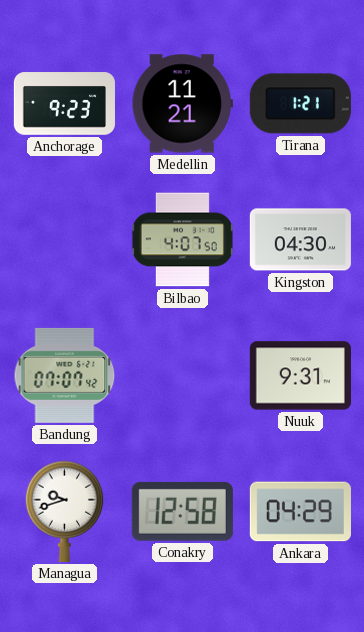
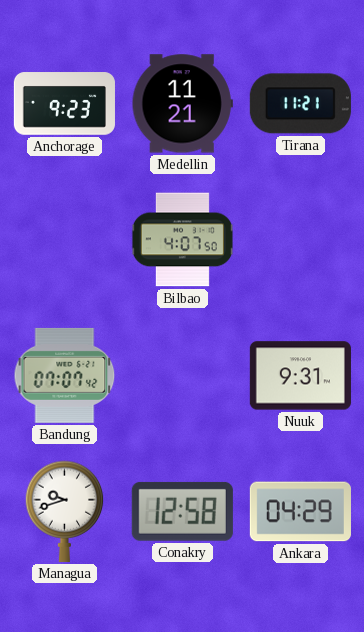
Tirana: 1:21 -> 11:21 (300, 104)
Kingston: 04:30 -> none (300, 240)
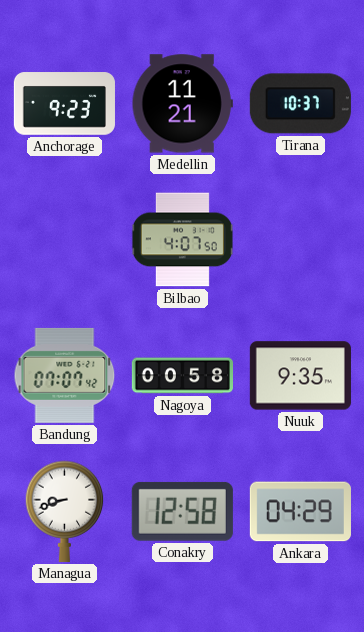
Tirana: 11:21 -> 10:37 (300, 104)
Nagoya: none -> 00:58 (182, 376)
Nuuk: 9:31 -> 9:35 (300, 376)
Managua: 9:42 -> 8:42 (65, 511)
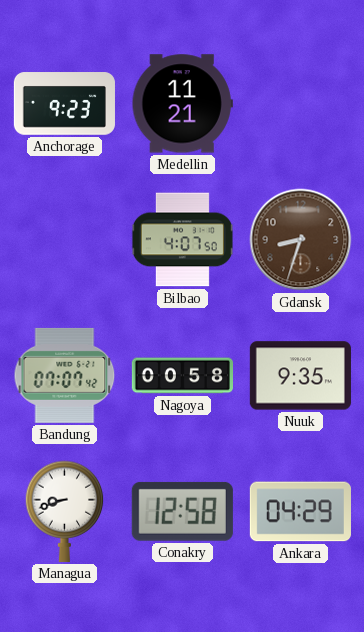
Tirana: 10:37 -> none (300, 104)
Gdansk: none -> 8:33 (301, 240)
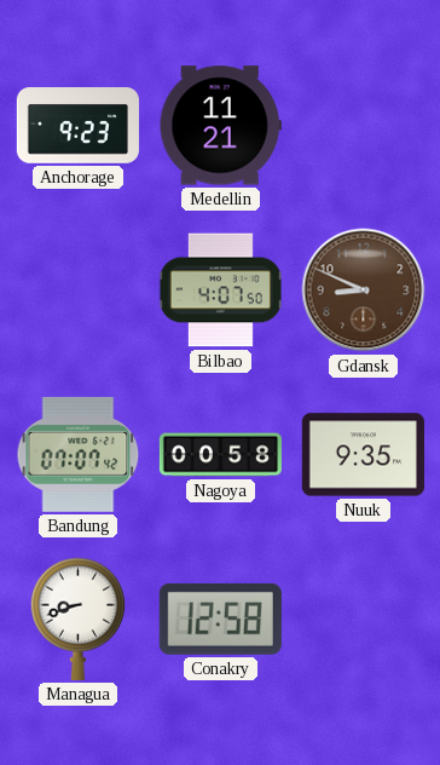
Gdansk: 8:33 -> 8:49 (364, 291)
Ankara: 04:29 -> none (300, 512)
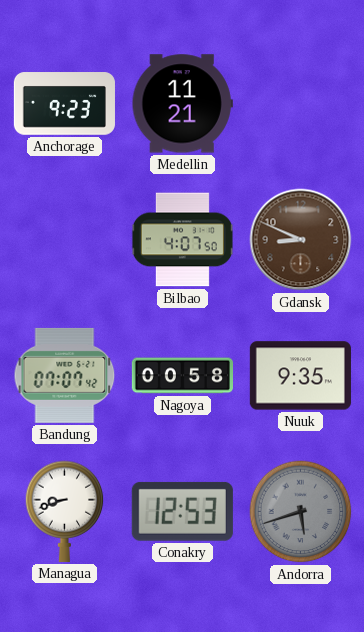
Conakry: 12:58 -> 12:53 (182, 511)
Andorra: none -> 5:42 (301, 512)
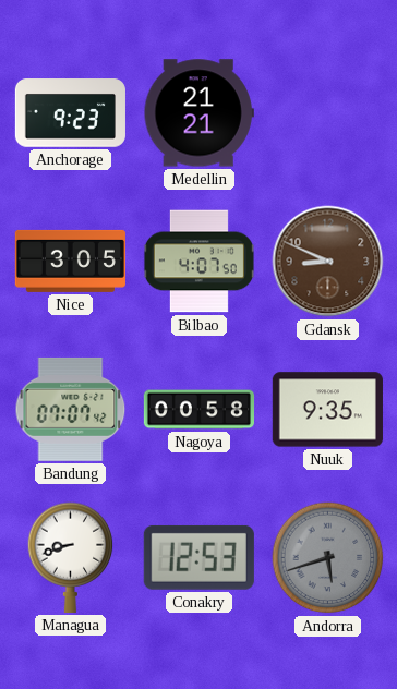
Medellin: 11:21 -> 21:21 (198, 113)
Nice: none -> 3:05 (70, 261)
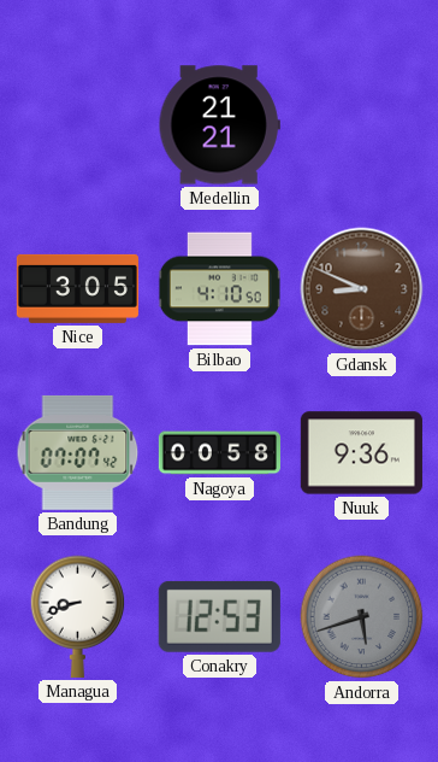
Anchorage: 9:23 -> none (70, 113)
Bilbao: 4:07 -> 4:10 (219, 289)
Nuuk: 9:35 -> 9:36 (361, 453)
